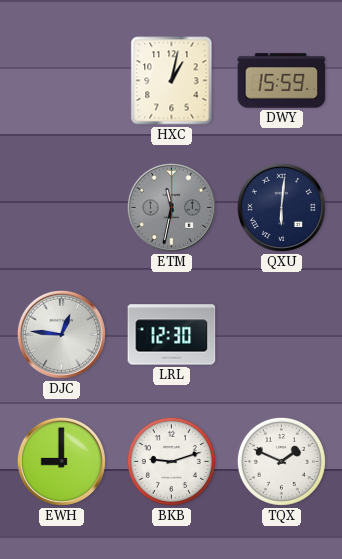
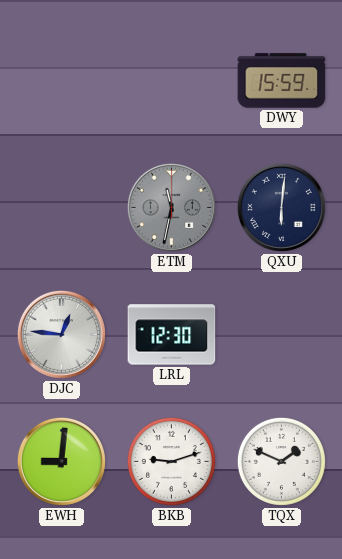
HXC: 1:02 -> none (172, 81)
EWH: 9:00 -> 9:01 (61, 461)
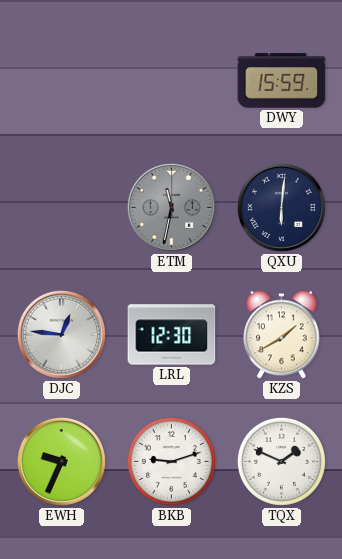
KZS: none -> 1:40 (282, 335)
EWH: 9:01 -> 9:34 (61, 461)
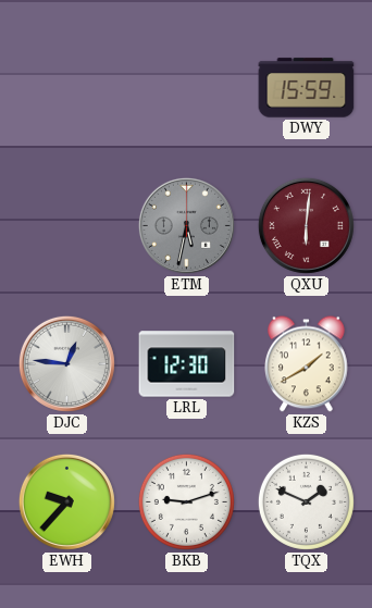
ETM: 11:32 -> 5:32 (186, 225)
QXU dial: navy -> burgundy (306, 225)
EWH: 9:34 -> 9:37 (66, 501)
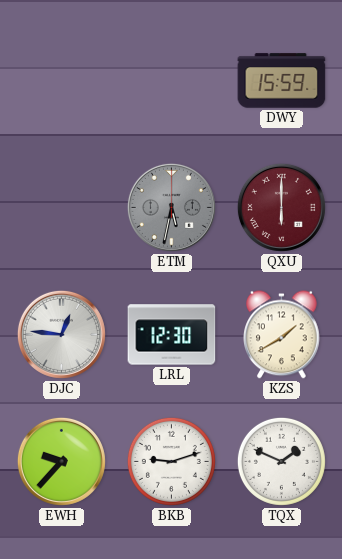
QXU: 6:01 -> 6:00 (281, 207)
